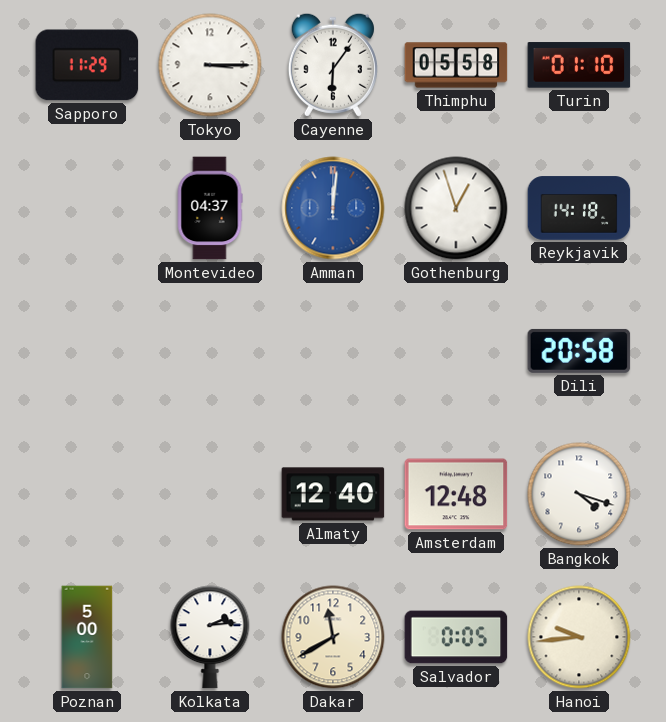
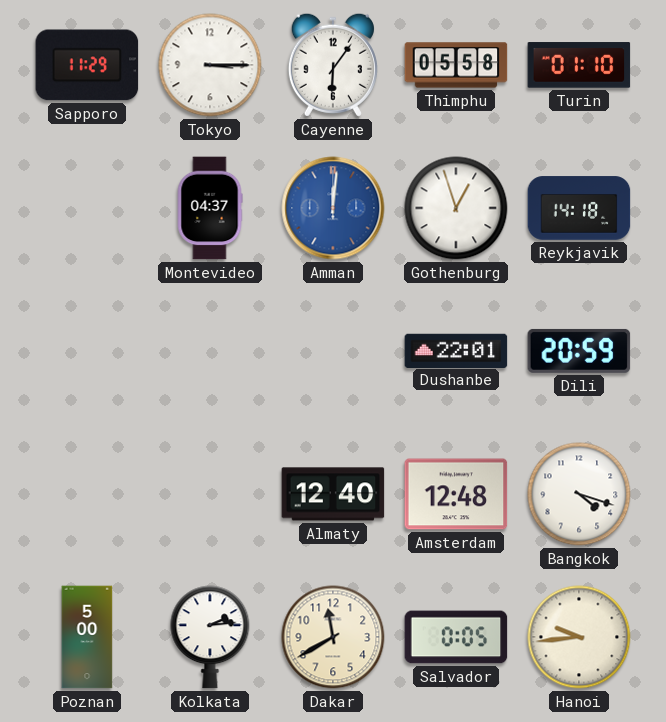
Dushanbe: none -> 22:01 (456, 350)
Dili: 20:58 -> 20:59 (579, 351)
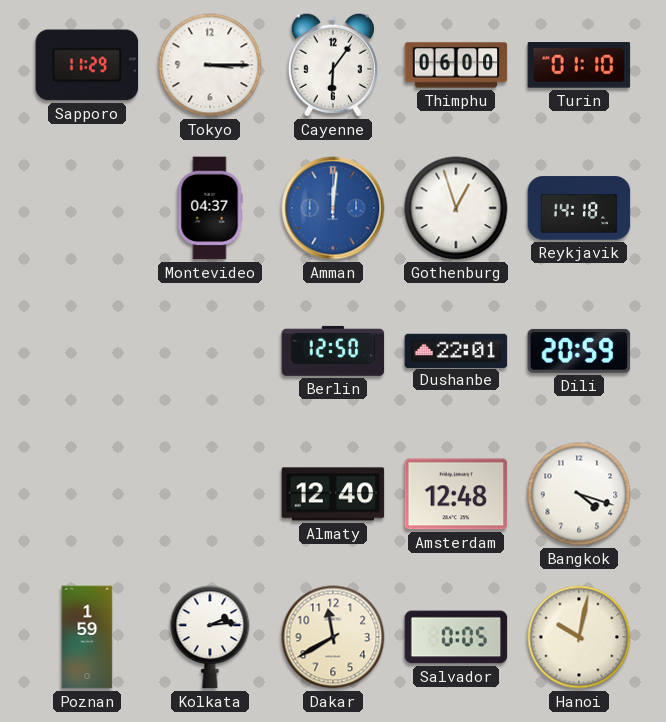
Thimphu: 05:58 -> 06:00 (456, 65)
Berlin: none -> 12:50 (333, 351)
Poznan: 5:00 -> 1:59 (87, 637)
Hanoi: 9:44 -> 10:02 (579, 637)
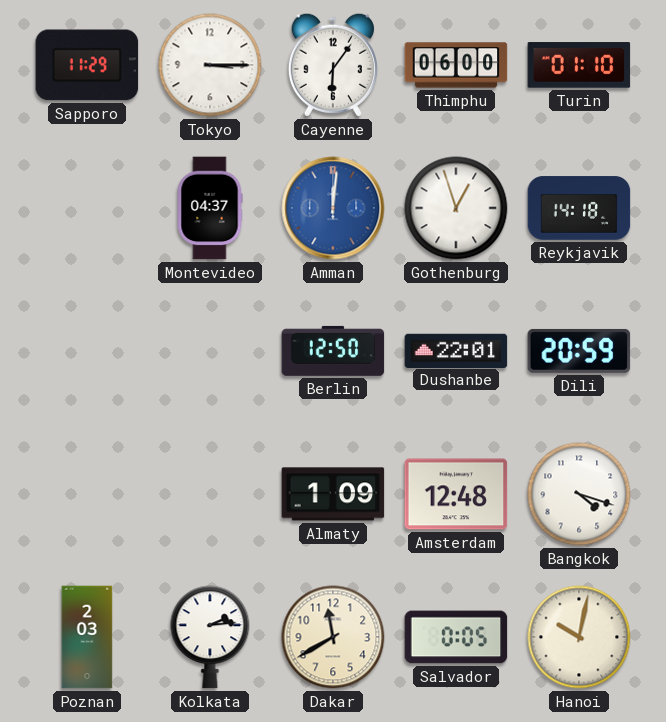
Almaty: 12:40 -> 1:09 (333, 494)
Poznan: 1:59 -> 2:03 (87, 637)
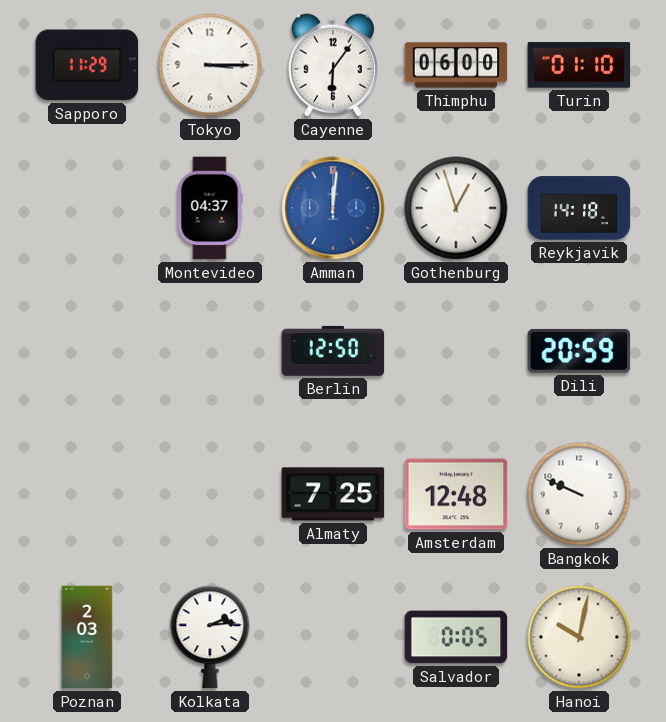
Dushanbe: 22:01 -> none (456, 350)
Almaty: 1:09 -> 7:25 (333, 494)
Bangkok: 4:18 -> 9:49 (579, 494)
Dakar: 11:40 -> none (333, 637)
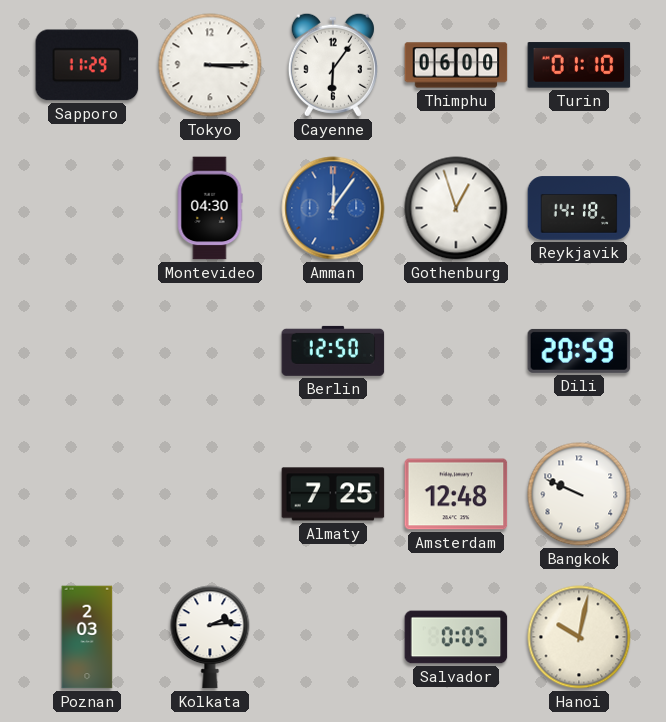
Montevideo: 04:37 -> 04:30 (210, 208)
Amman: 12:01 -> 12:06 (333, 208)
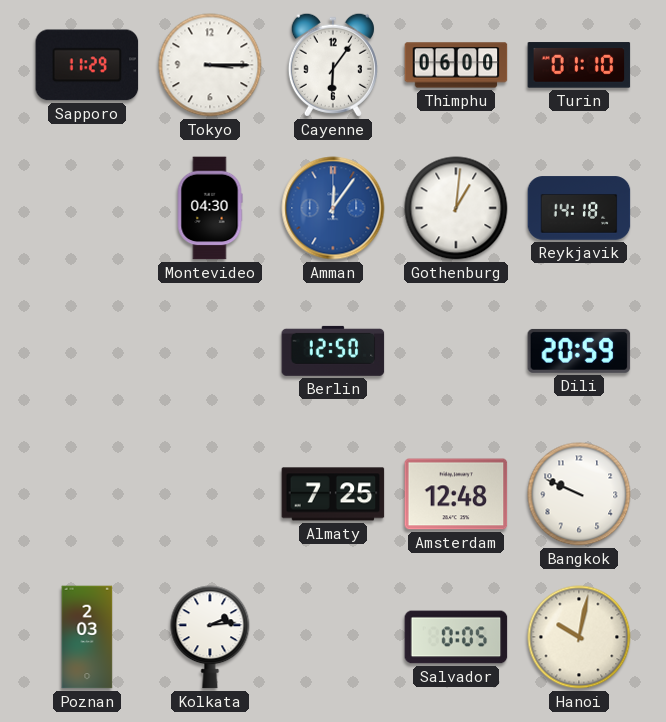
Gothenburg: 12:57 -> 1:01 (456, 208)
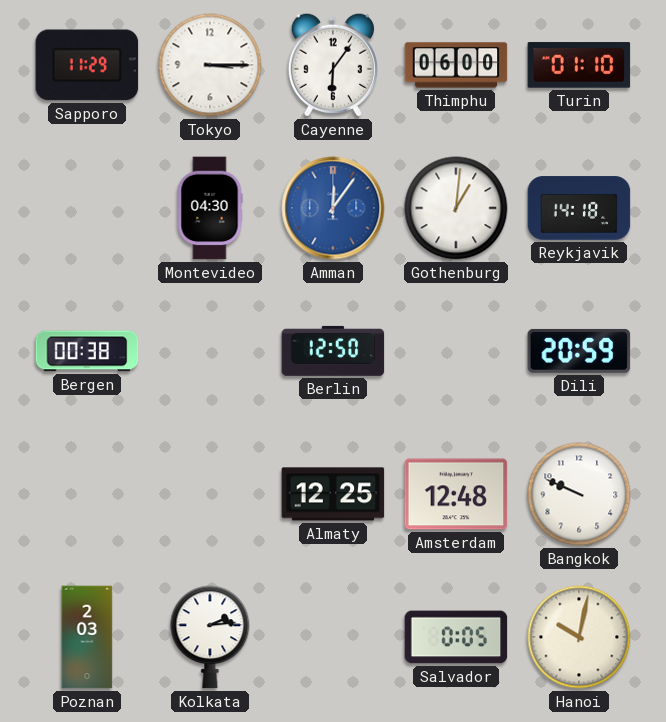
Bergen: none -> 00:38 (87, 351)
Almaty: 7:25 -> 12:25 (333, 494)
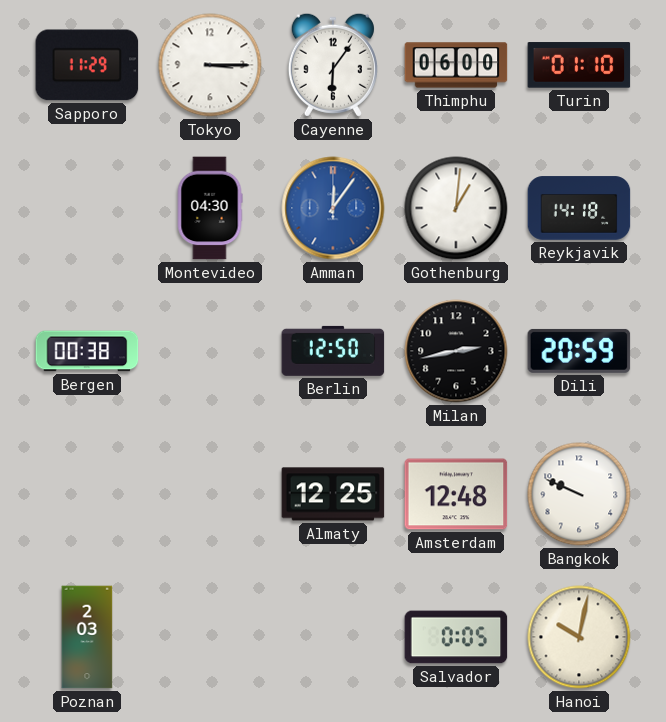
Milan: none -> 2:43 (456, 351)
Kolkata: 2:14 -> none (210, 637)
